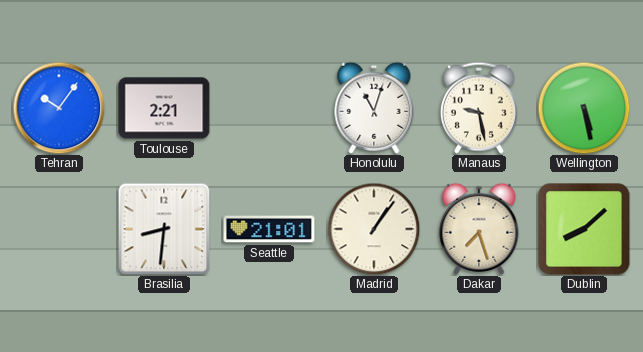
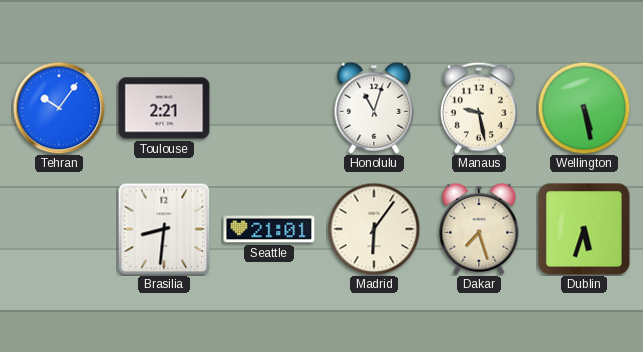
Madrid: 1:06 -> 6:06 (374, 229)
Dublin: 8:08 -> 5:33 (584, 229)
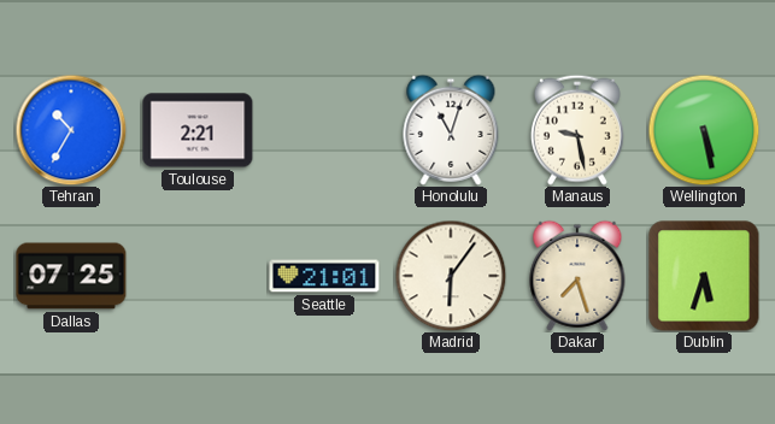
Tehran: 10:06 -> 10:35 (71, 130)
Dallas: none -> 07:25 (71, 276)
Brasilia: 8:31 -> none (164, 229)
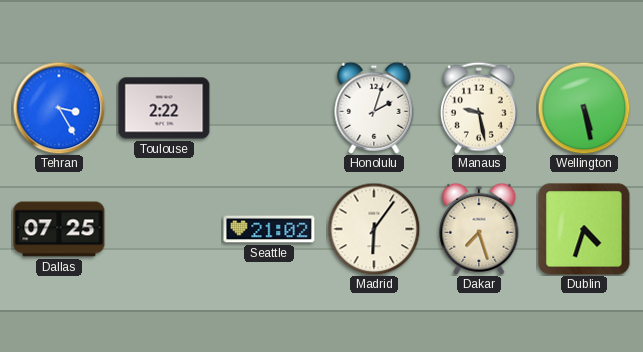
Tehran: 10:35 -> 3:25 (59, 108)
Toulouse: 2:21 -> 2:22 (164, 108)
Honolulu: 11:03 -> 2:03 (374, 108)
Seattle: 21:01 -> 21:02 (269, 229)
Dublin: 5:33 -> 4:33 (584, 229)
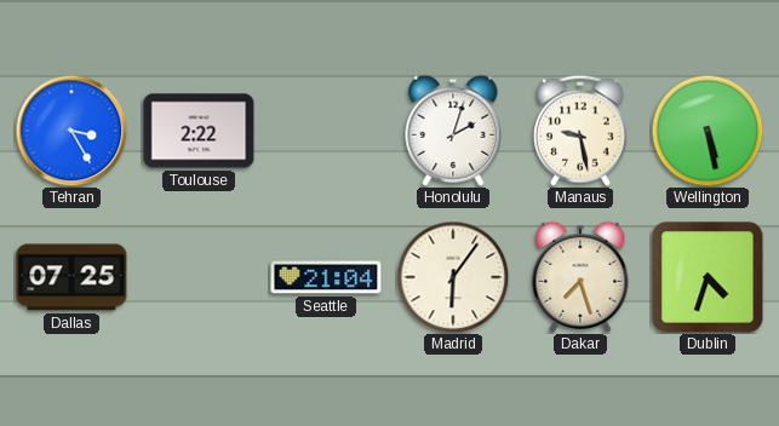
Seattle: 21:02 -> 21:04 (326, 277)
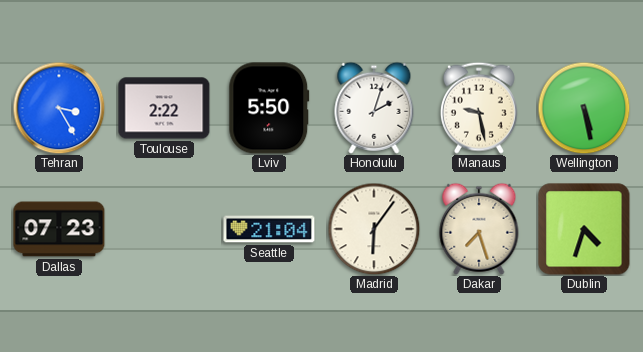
Lviv: none -> 5:50 (269, 108)
Dallas: 07:25 -> 07:23 (59, 229)
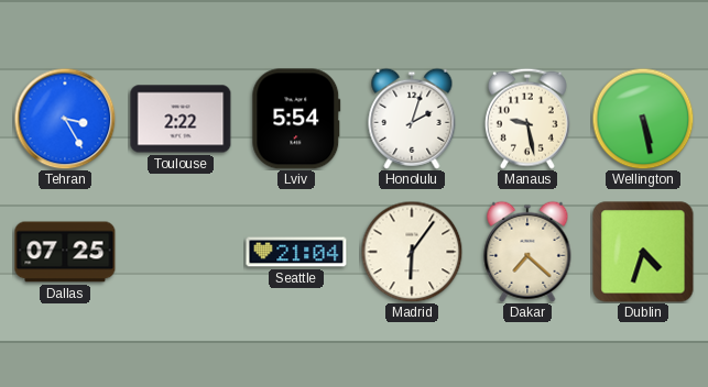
Lviv: 5:50 -> 5:54 (296, 119)
Dallas: 07:23 -> 07:25 (65, 252)
Dakar: 7:27 -> 7:22 (527, 252)
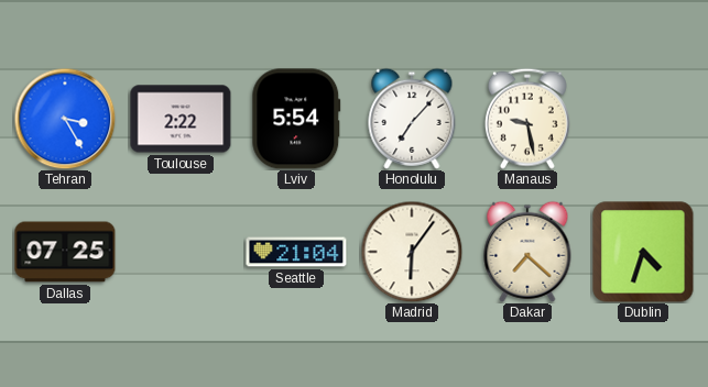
Honolulu: 2:03 -> 7:07 (412, 119)
Wellington: 5:28 -> none (643, 119)
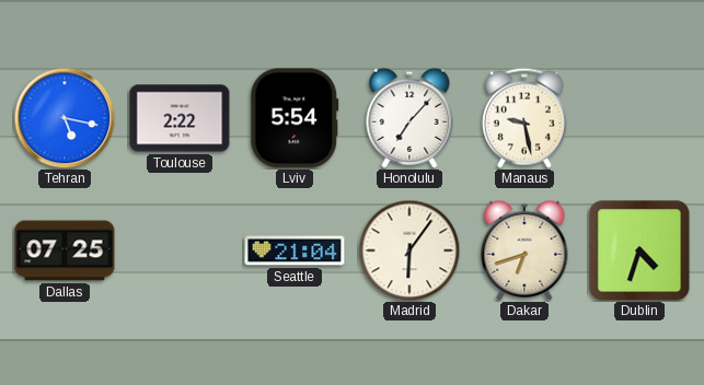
Tehran: 3:25 -> 5:17 (65, 118)
Dakar: 7:22 -> 6:42 (524, 250)
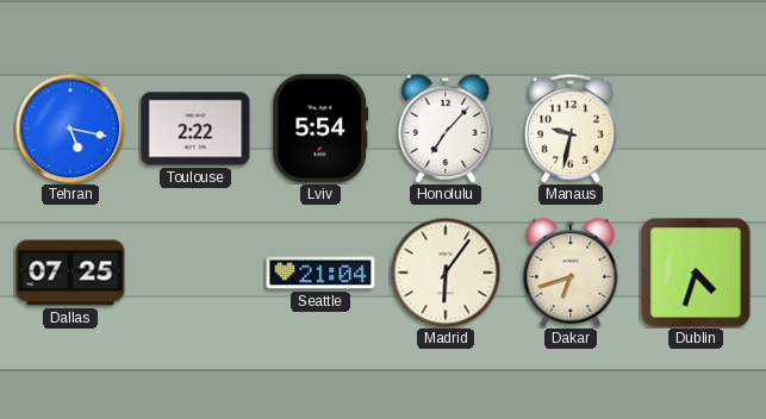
Manaus: 9:28 -> 9:32 (571, 129)
